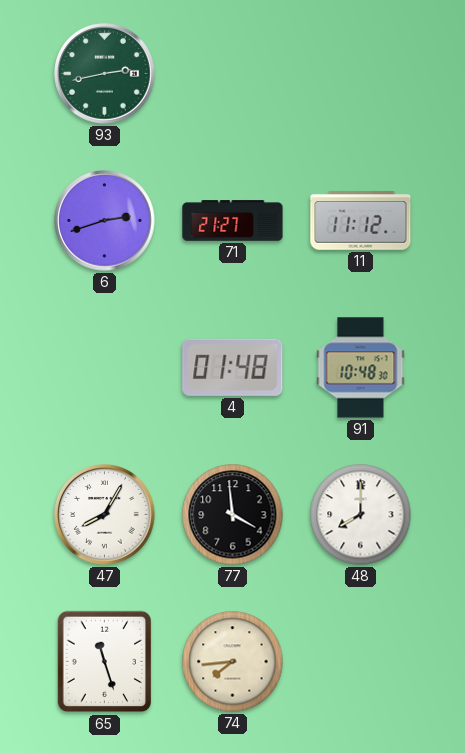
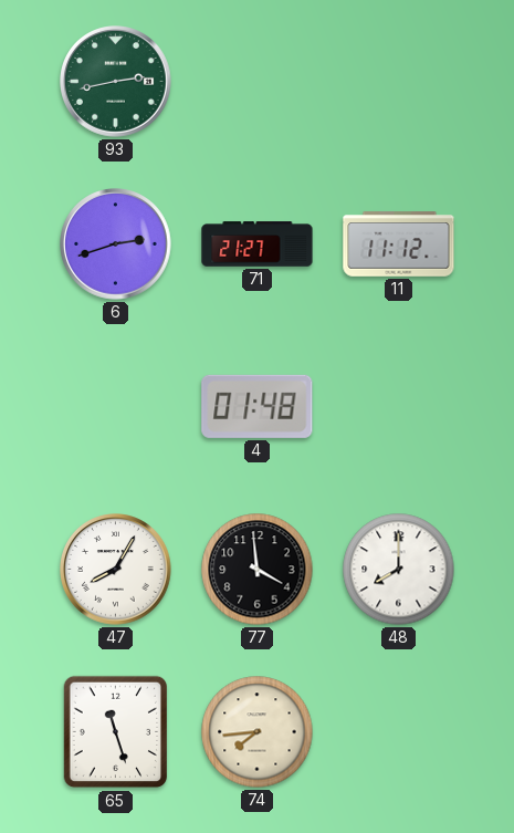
91: 10:48 -> none (361, 368)
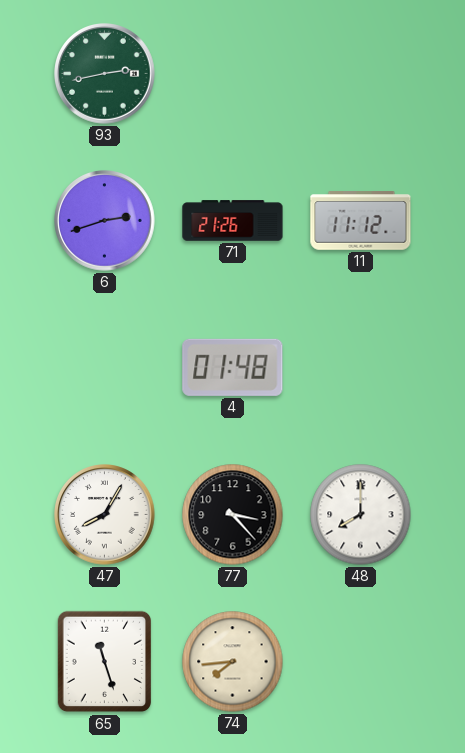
71: 21:27 -> 21:26 (233, 221)
77: 3:59 -> 3:23 (233, 515)
